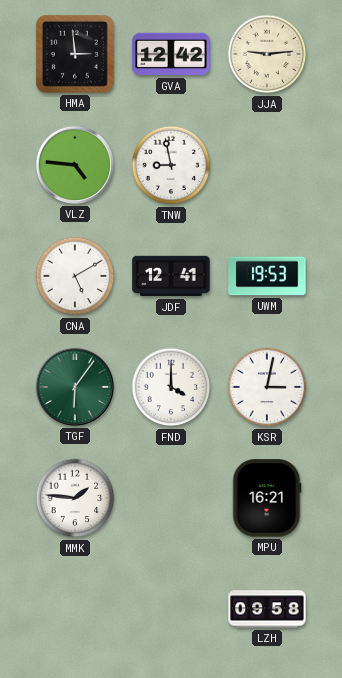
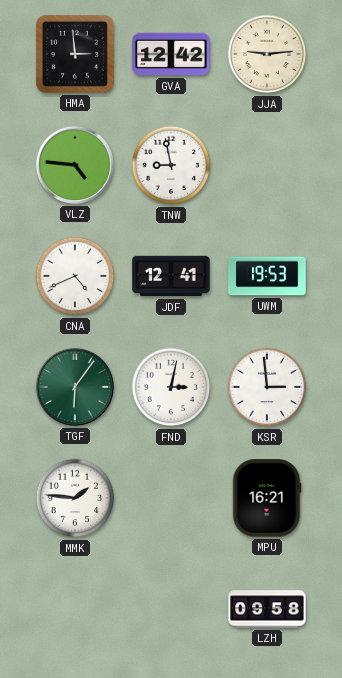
CNA: 5:10 -> 4:41 (75, 276)
FND: 4:00 -> 3:02 (171, 387)
KSR: 3:02 -> 2:59 (267, 387)
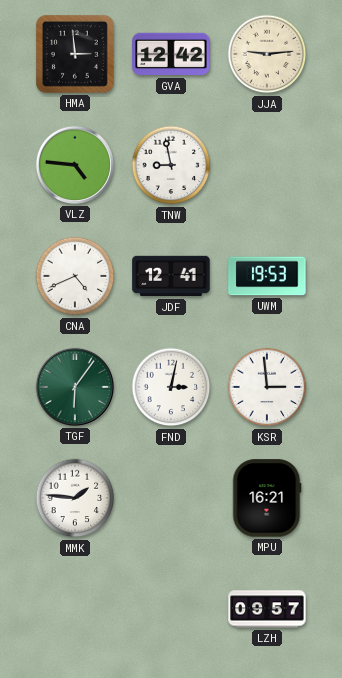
LZH: 09:58 -> 09:57 (267, 609)
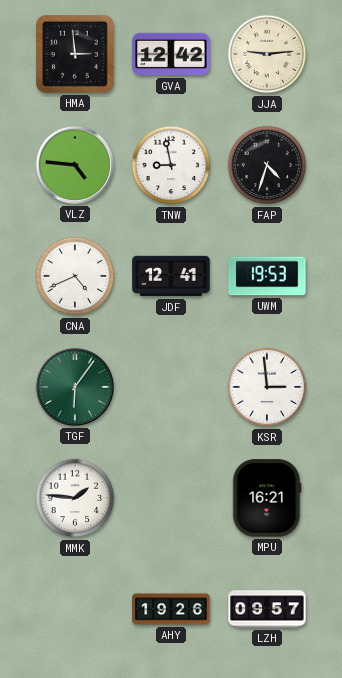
FAP: none -> 4:33 (267, 165)
FND: 3:02 -> none (171, 387)
AHY: none -> 19:26 (171, 609)
